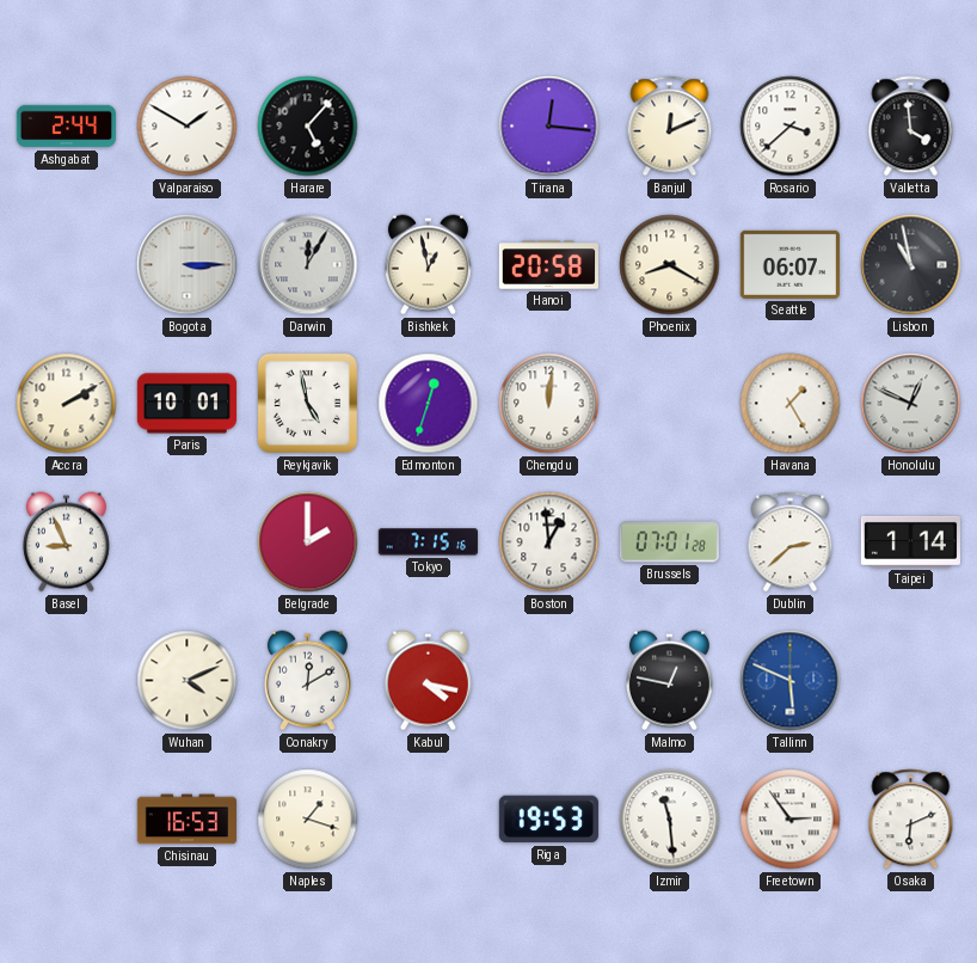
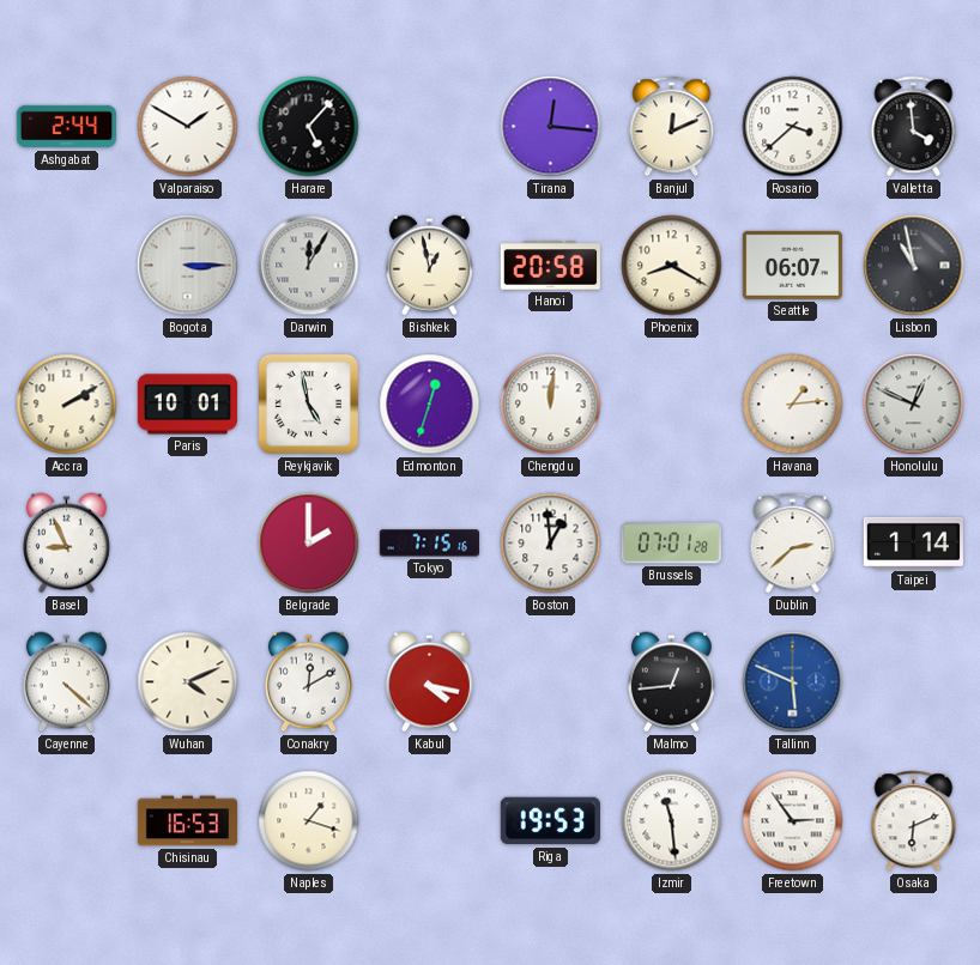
Havana: 1:25 -> 1:14 (793, 405)
Cayenne: none -> 4:22 (66, 682)
Malmo: 12:47 -> 12:44 (671, 682)
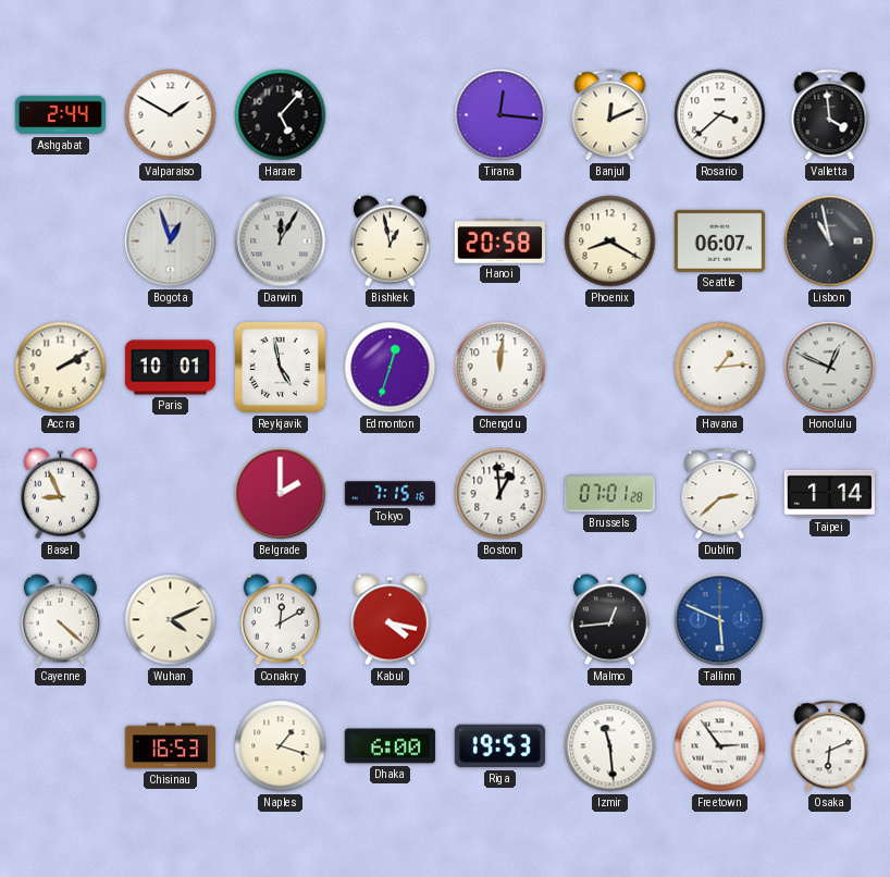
Bogota: 3:15 -> 12:57 (171, 242)
Dhaka: none -> 6:00 (390, 746)
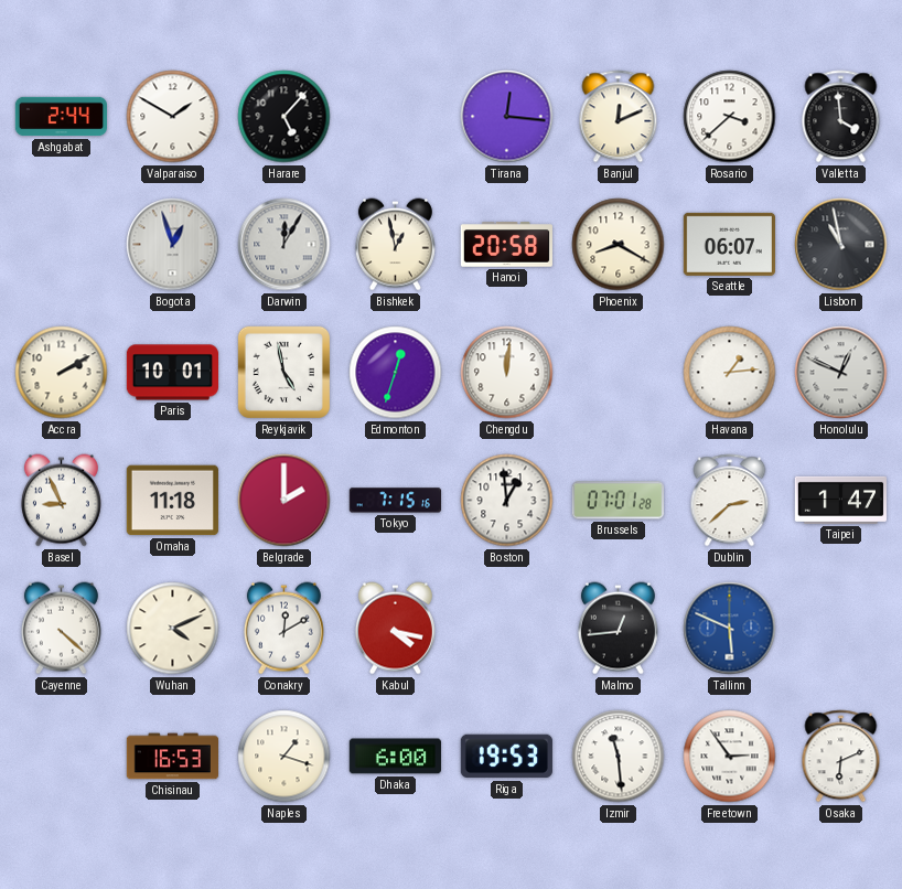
Omaha: none -> 11:18 (172, 501)
Taipei: 1:14 -> 1:47 (840, 500)
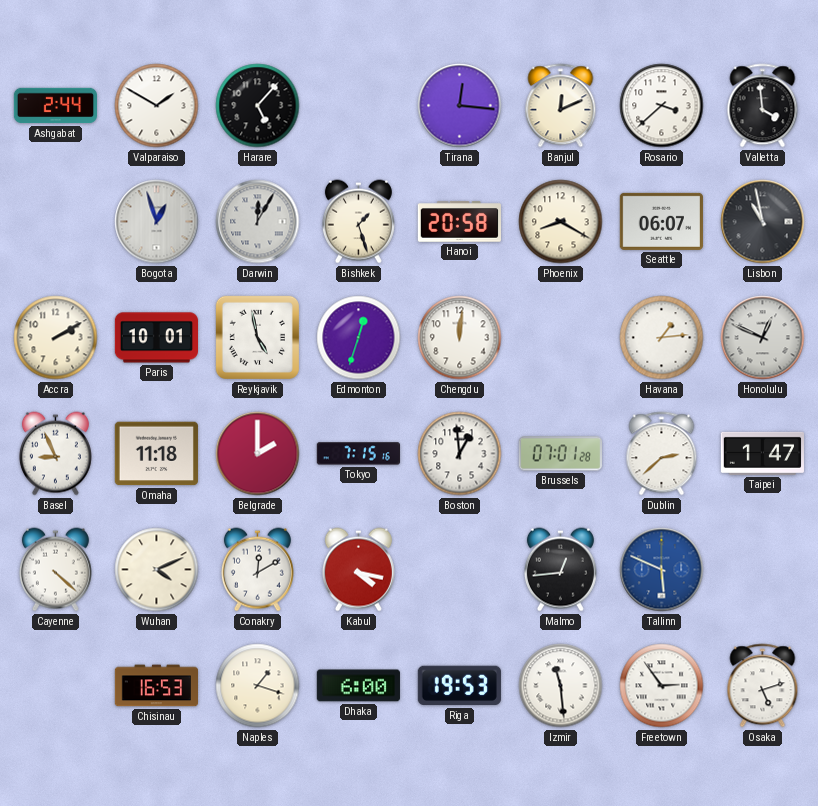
Bishkek: 12:58 -> 1:27 (358, 222)
Osaka: 6:11 -> 5:12 (763, 686)
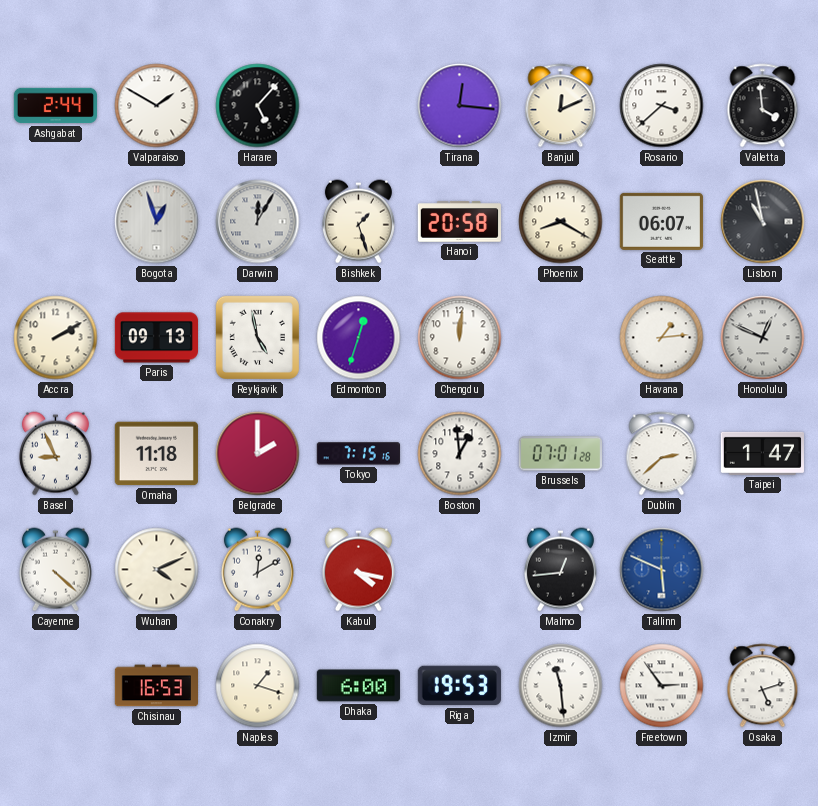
Paris: 10:01 -> 09:13 (156, 338)
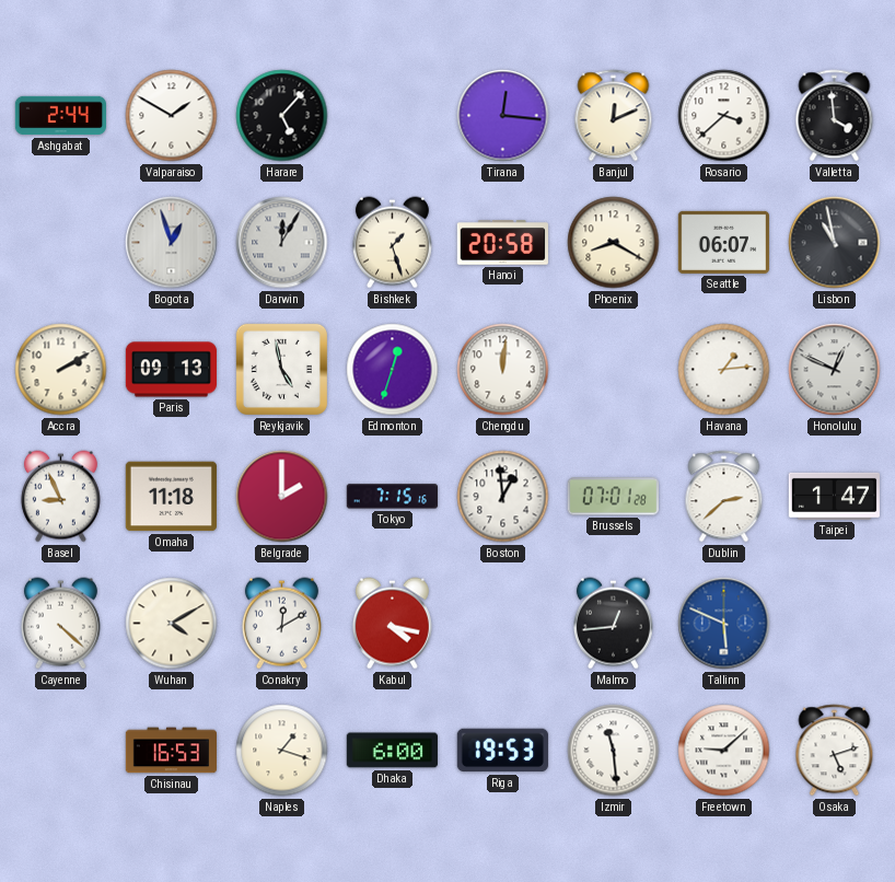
Wuhan: 4:11 -> 4:10 (172, 624)
Freetown: 2:54 -> 9:08 (724, 751)
